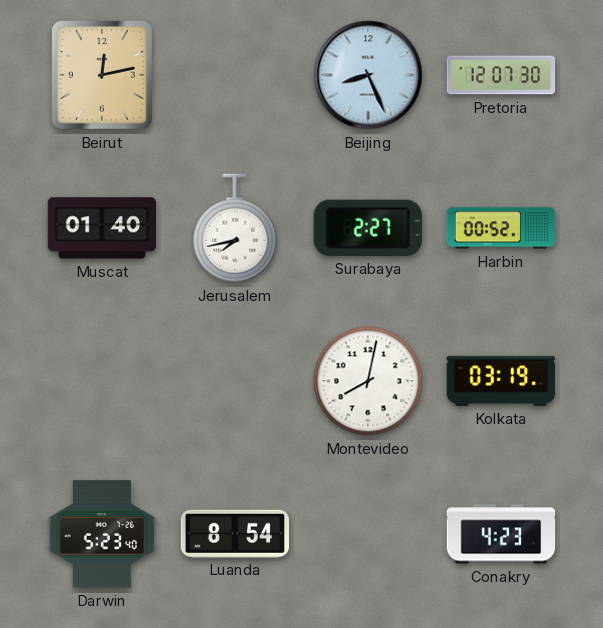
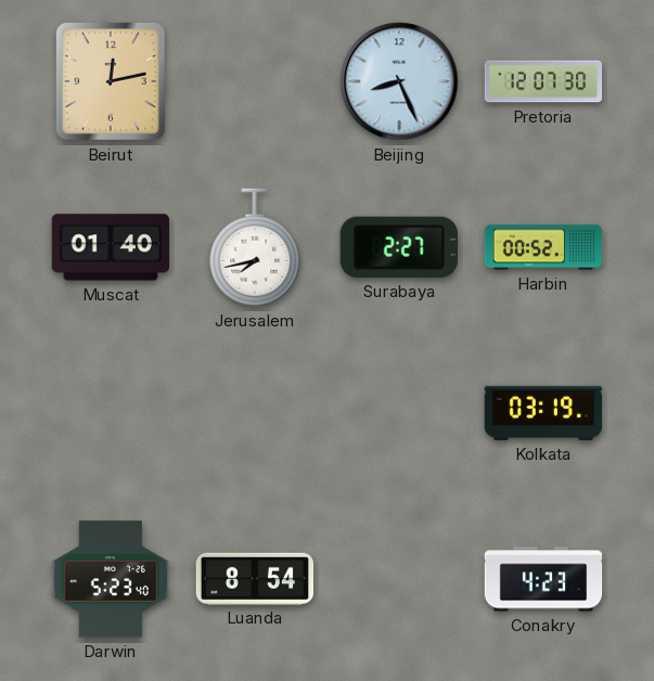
Montevideo: 8:02 -> none (368, 381)
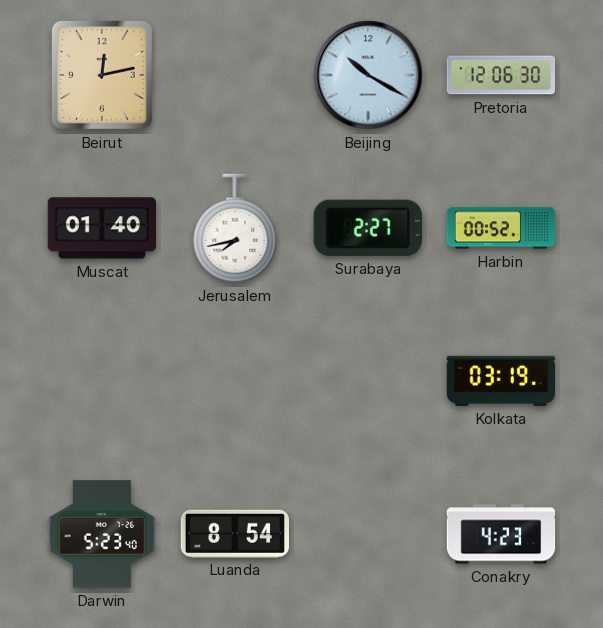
Beijing: 8:26 -> 10:20 (368, 75)
Pretoria: 12:07 -> 12:06 (501, 75)
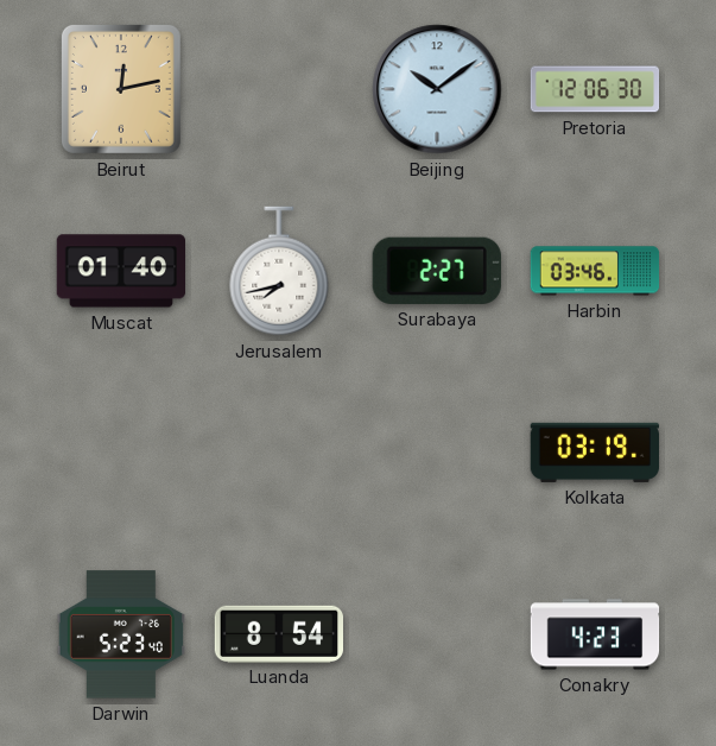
Beijing: 10:20 -> 10:09 (437, 89)
Harbin: 00:52 -> 03:46 (595, 271)
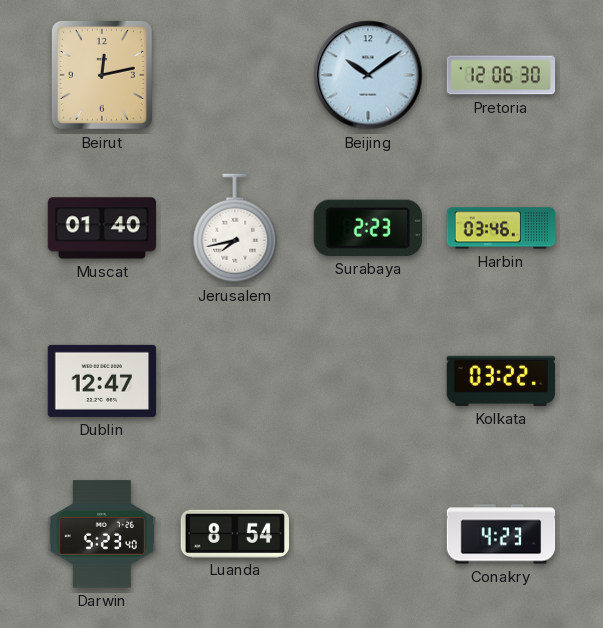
Surabaya: 2:27 -> 2:23 (368, 228)
Dublin: none -> 12:47 (102, 381)
Kolkata: 03:19 -> 03:22 (500, 381)
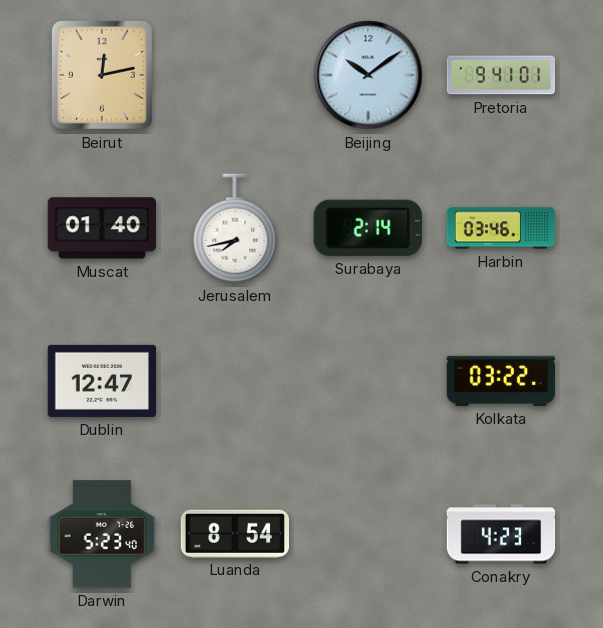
Pretoria: 12:06 -> 9:41 (501, 75)
Surabaya: 2:23 -> 2:14 (368, 228)
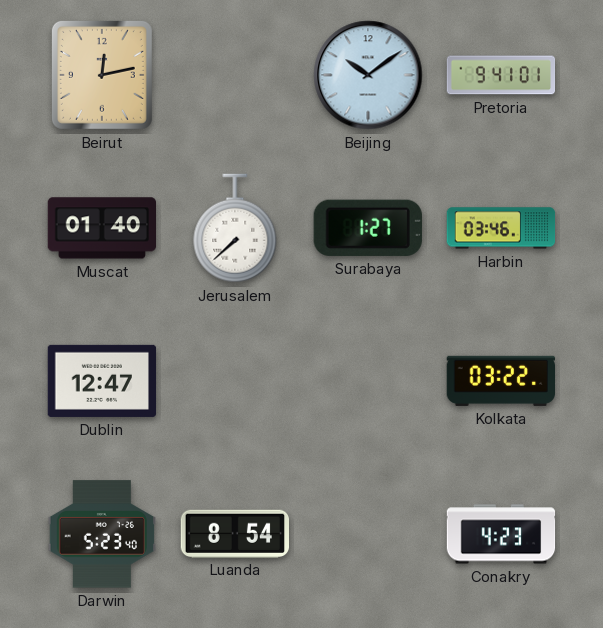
Jerusalem: 7:43 -> 7:38 (235, 228)
Surabaya: 2:14 -> 1:27 (368, 228)
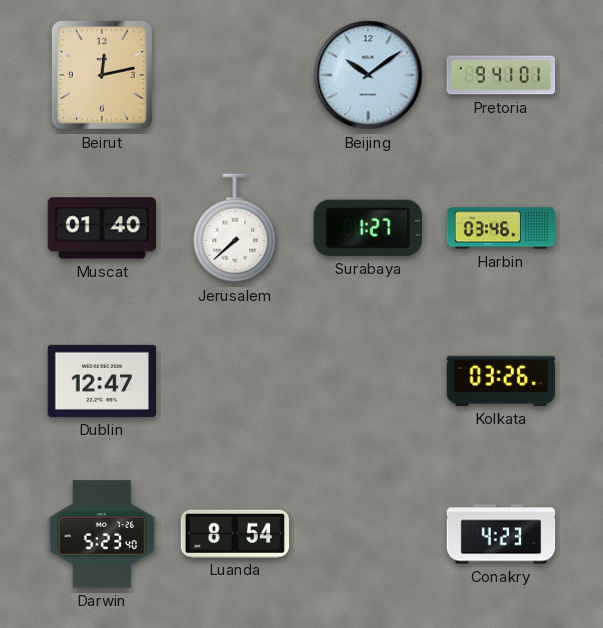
Kolkata: 03:22 -> 03:26 (500, 381)
